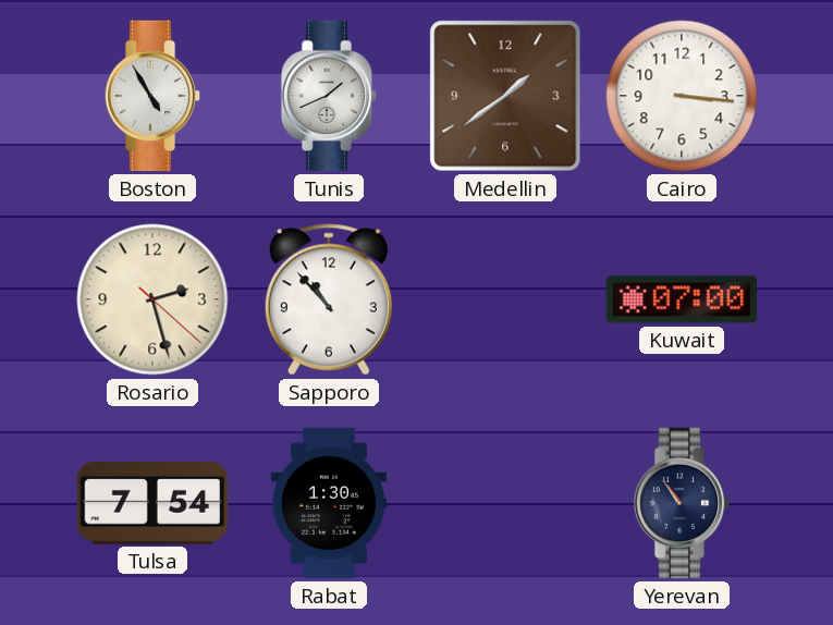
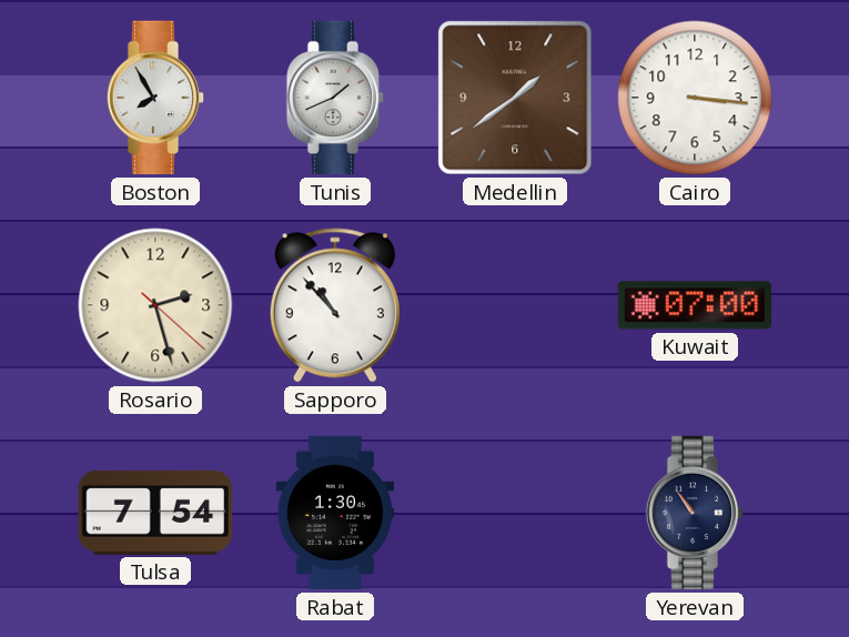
Boston: 4:55 -> 7:55 (155, 98)
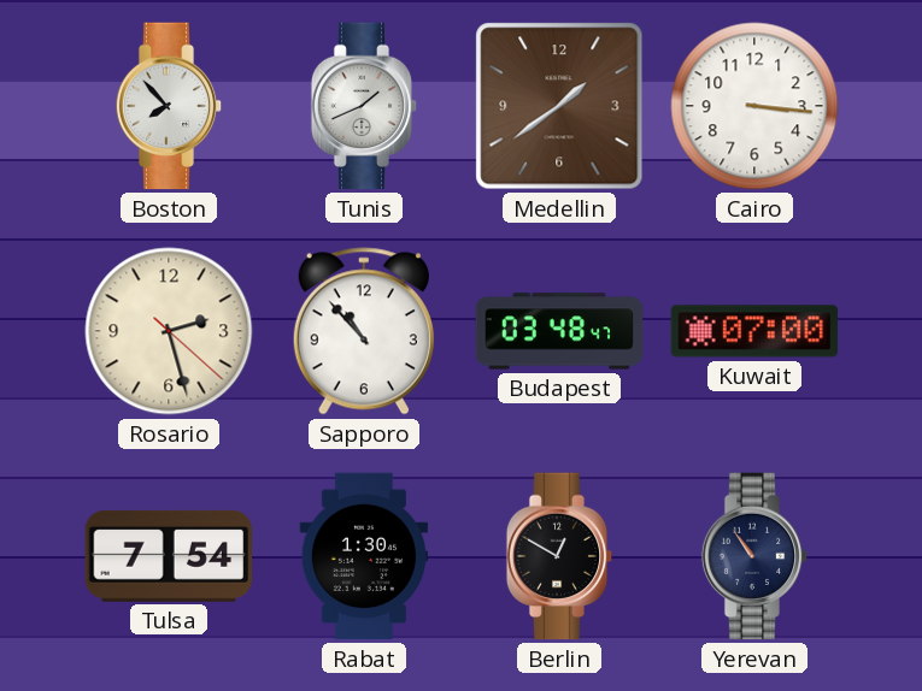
Boston: 7:55 -> 7:53 (169, 106)
Budapest: none -> 03:48 (559, 331)
Berlin: none -> 12:50 (559, 556)
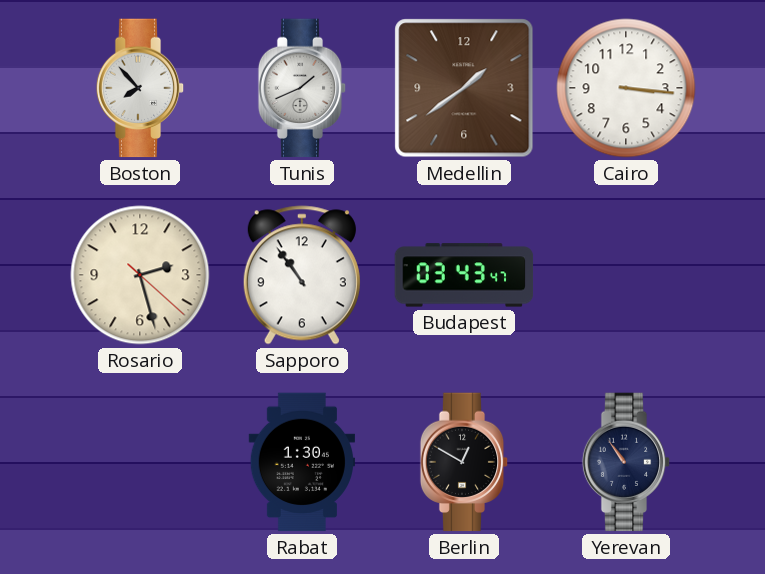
Sapporo: 10:53 -> 10:54 (302, 275)
Budapest: 03:48 -> 03:43 (464, 275)
Kuwait: 07:00 -> none (754, 331)
Tulsa: 7:54 -> none (169, 556)
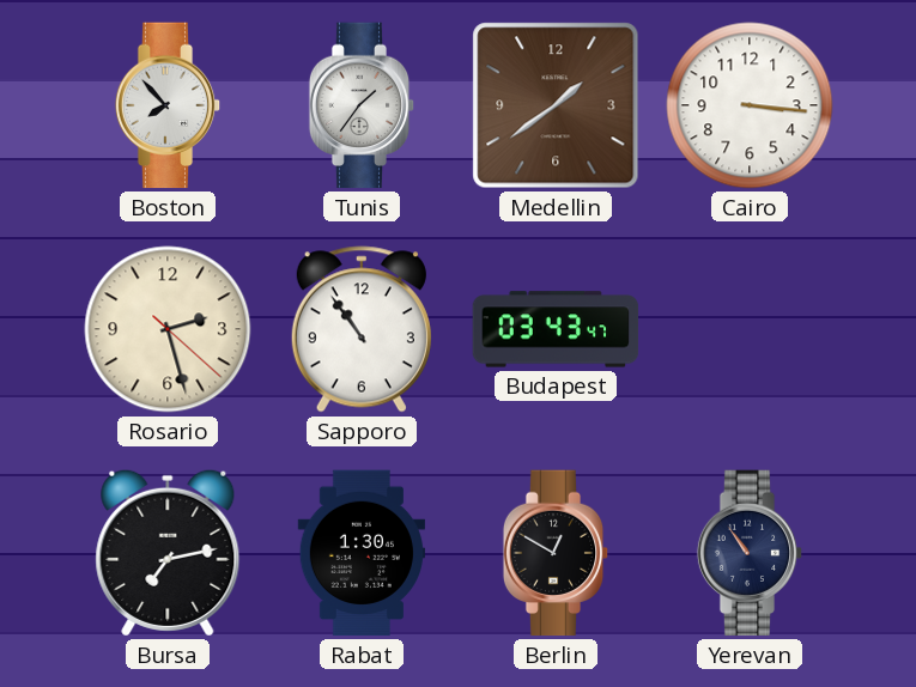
Tunis: 1:41 -> 1:36 (362, 105)
Bursa: none -> 7:13 (168, 553)
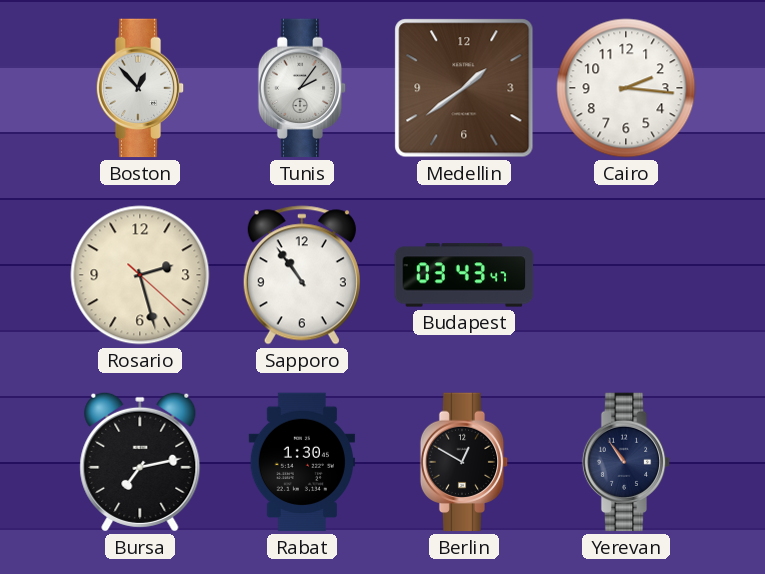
Boston: 7:53 -> 12:53 (140, 88)
Tunis: 1:36 -> 2:06 (302, 88)
Cairo: 3:16 -> 2:16 (626, 88)
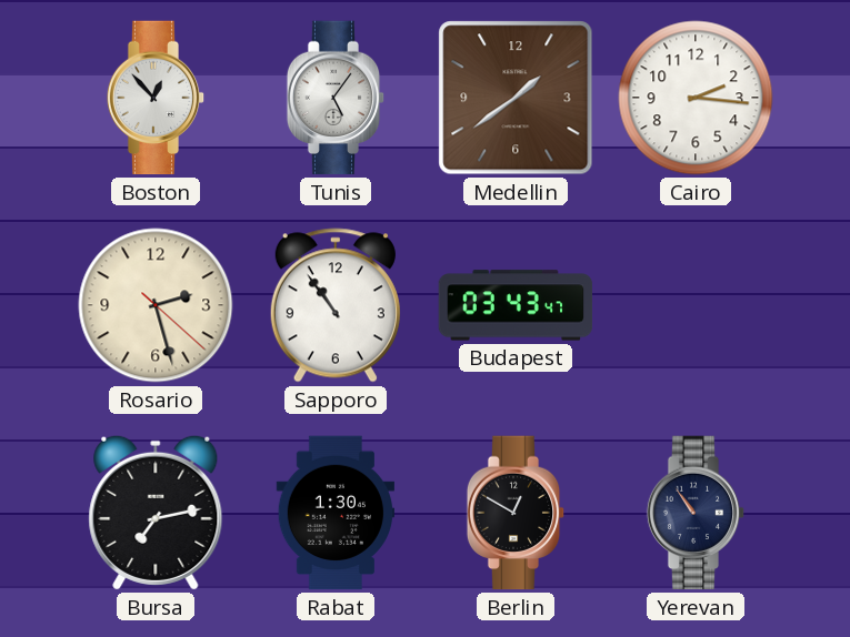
Tunis: 2:06 -> 5:06 (336, 98)
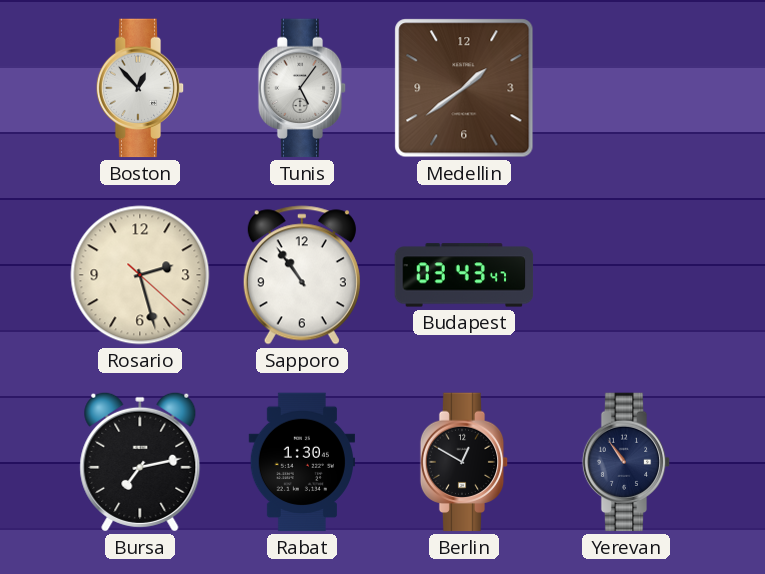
Cairo: 2:16 -> none (696, 98)
